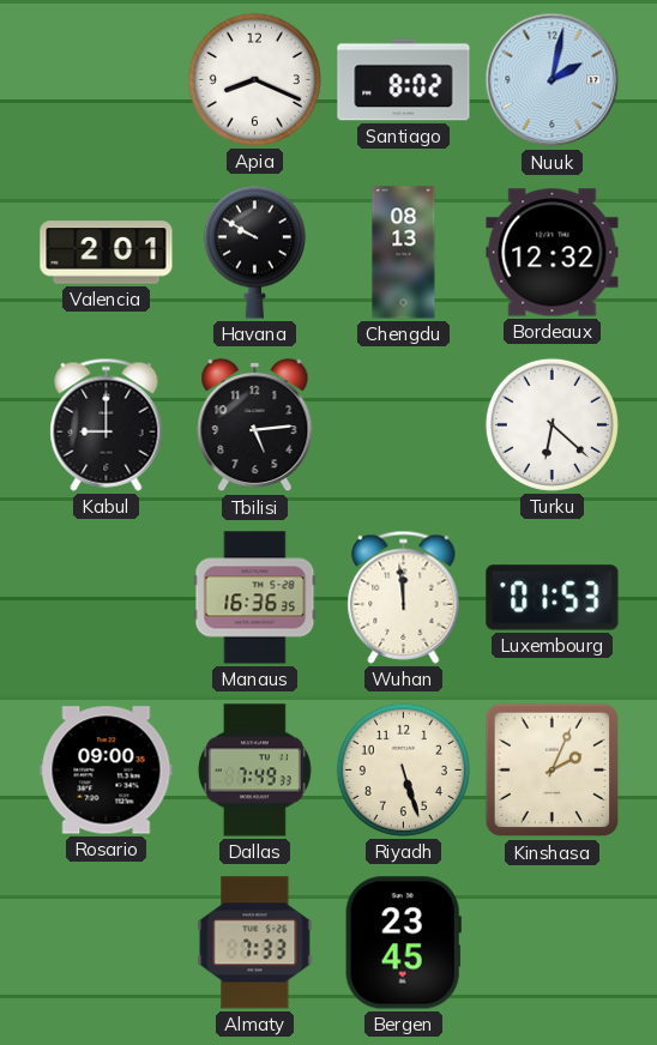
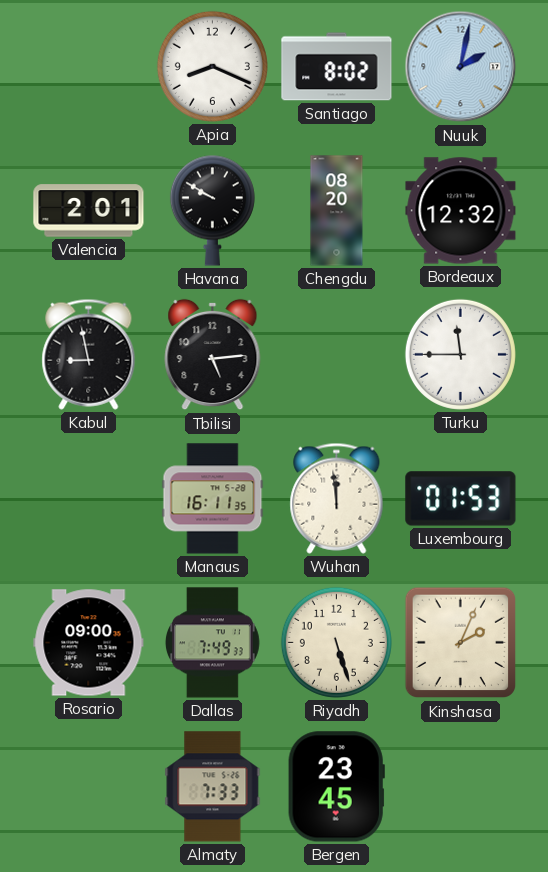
Chengdu: 08:13 -> 08:20 (337, 211)
Kabul: 9:00 -> 8:58 (89, 354)
Turku: 6:22 -> 11:45 (460, 354)
Manaus: 16:36 -> 16:11 (213, 499)
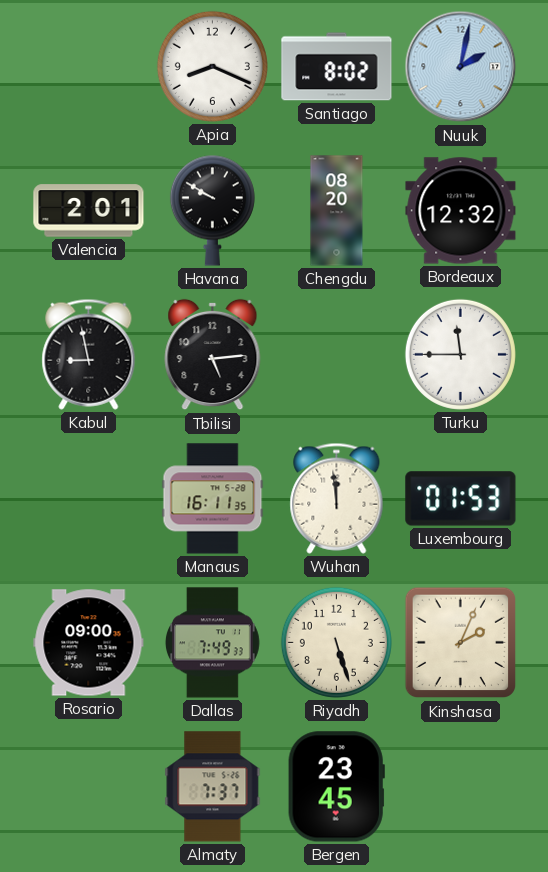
Almaty: 7:33 -> 7:37 (213, 787)
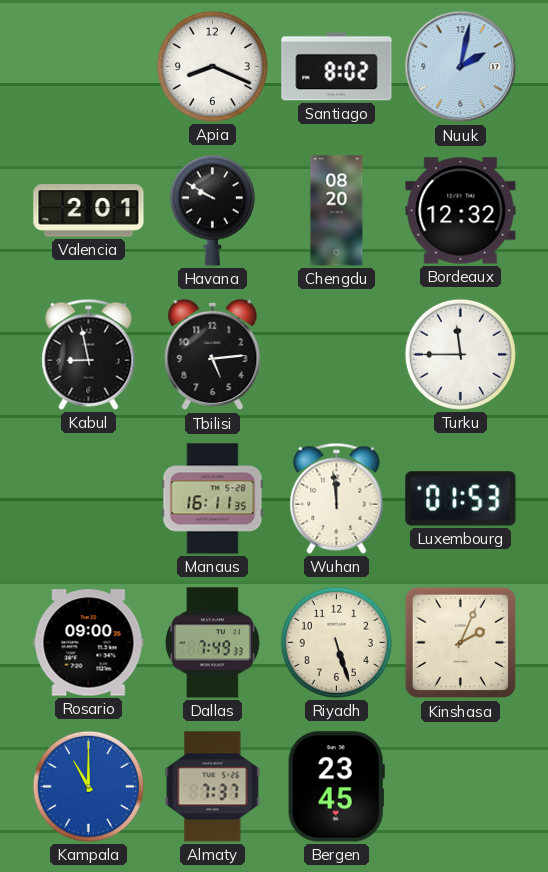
Kampala: none -> 11:00 (88, 786)
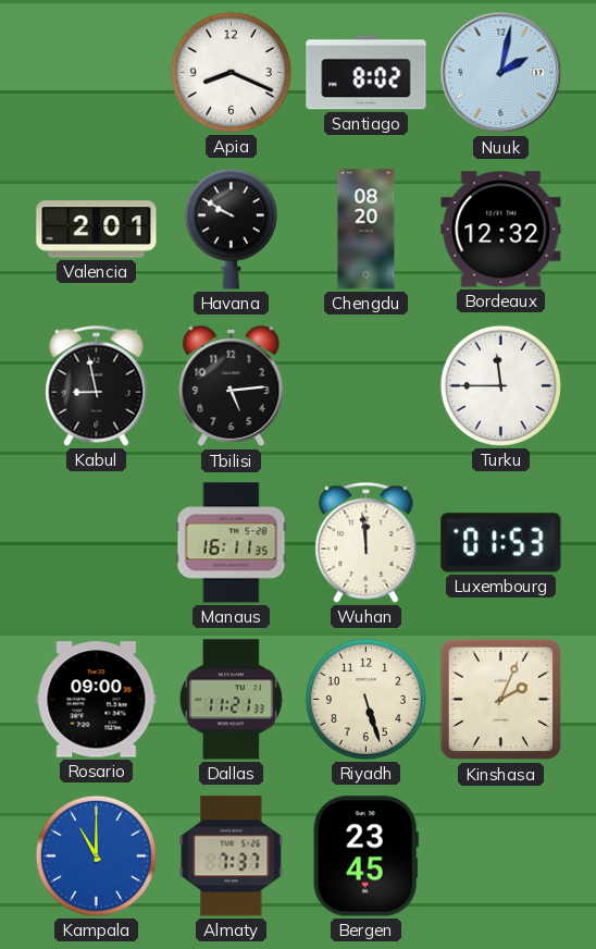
Dallas: 7:49 -> 11:21 (231, 700)
